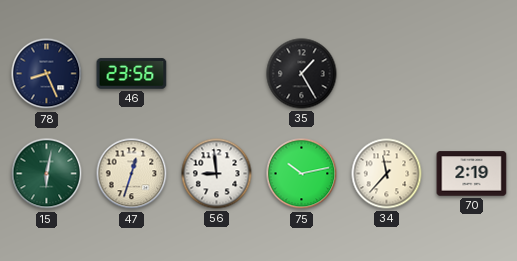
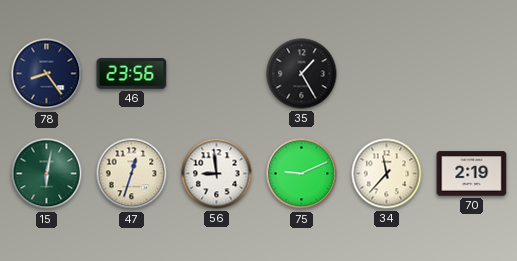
78: 8:26 -> 8:24 (47, 74)
75: 10:13 -> 9:11 (302, 174)
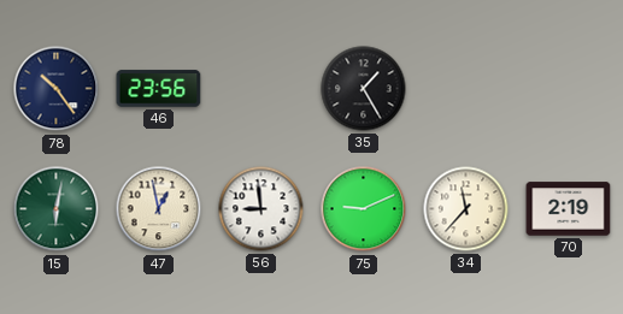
78: 8:24 -> 10:24 (57, 89)
47: 12:33 -> 12:58 (159, 209)
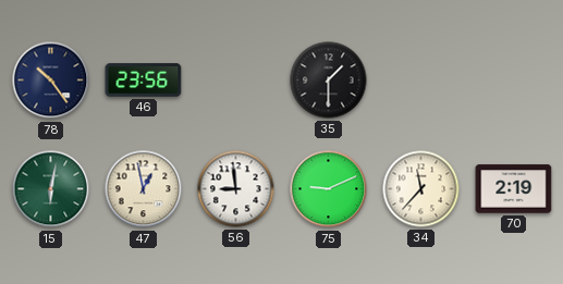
35: 1:25 -> 1:30 (329, 81)
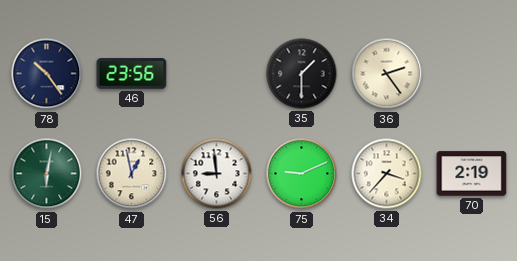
36: none -> 2:24 (387, 74)
34: 11:37 -> 3:37 (387, 174)
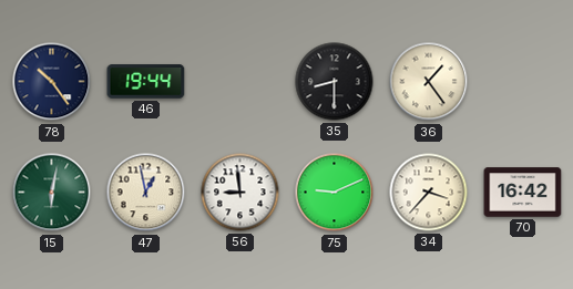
46: 23:56 -> 19:44 (146, 82)
35: 1:30 -> 8:30 (335, 82)
36: 2:24 -> 1:24 (429, 82)
70: 2:19 -> 16:42 (523, 193)
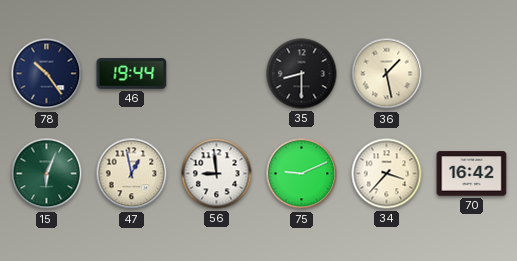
36: 1:24 -> 1:28 (387, 74)
15: 6:02 -> 6:04 (47, 174)
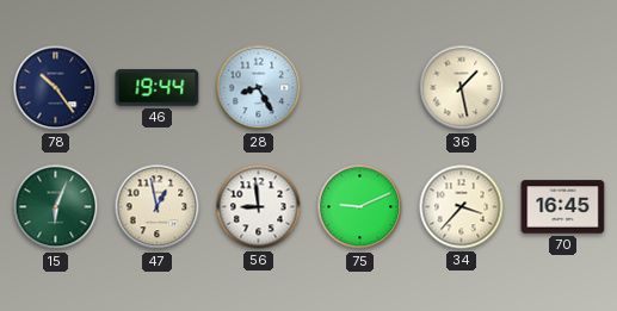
28: none -> 8:25 (259, 88)
35: 8:30 -> none (302, 74)
70: 16:42 -> 16:45 (563, 207)
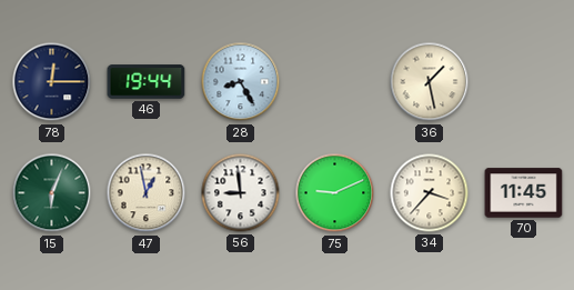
78: 10:24 -> 12:15 (52, 82)
70: 16:45 -> 11:45 (524, 193)
